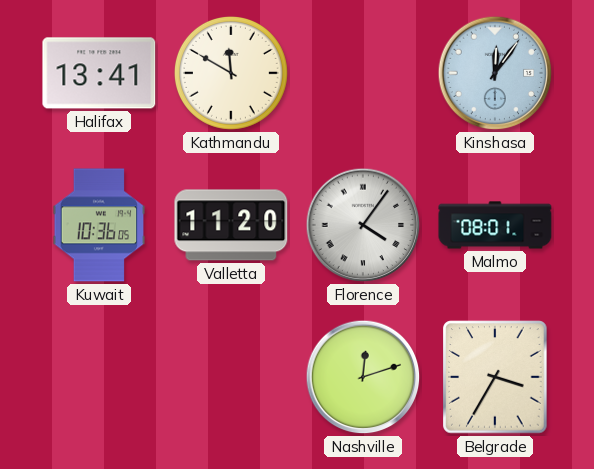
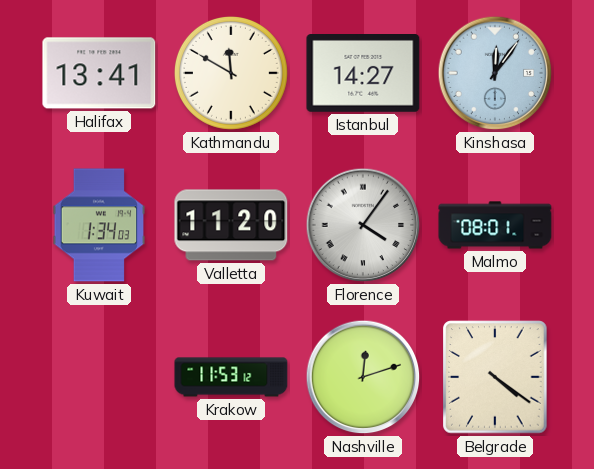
Istanbul: none -> 14:27 (363, 74)
Kuwait: 10:36 -> 1:34 (99, 225)
Krakow: none -> 11:53 (231, 377)
Belgrade: 3:35 -> 4:21 (495, 377)
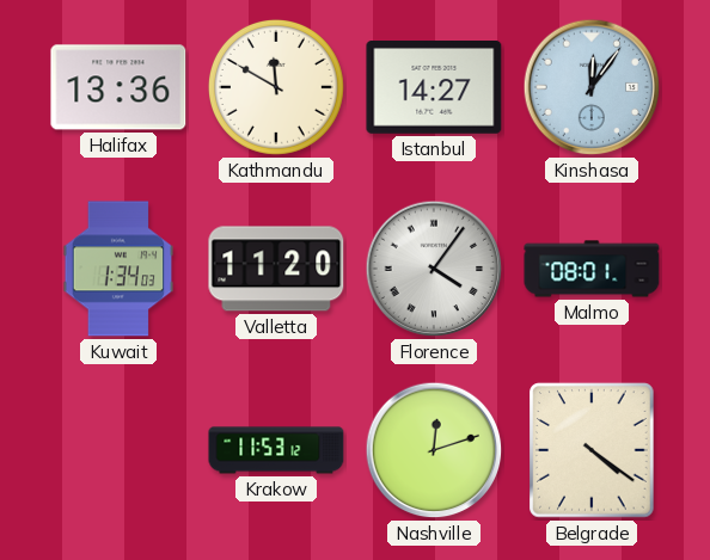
Halifax: 13:41 -> 13:36 (118, 87)
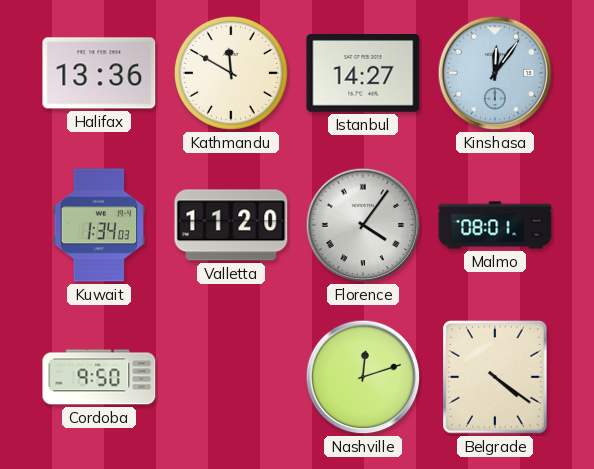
Cordoba: none -> 9:50 (99, 377)
Krakow: 11:53 -> none (276, 450)
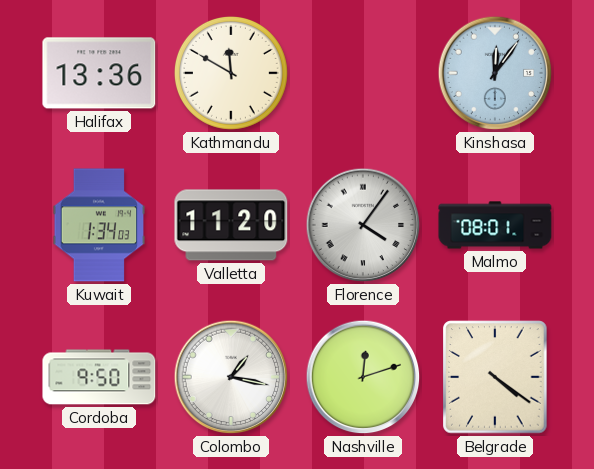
Istanbul: 14:27 -> none (363, 74)
Colombo: none -> 1:17 (231, 377)
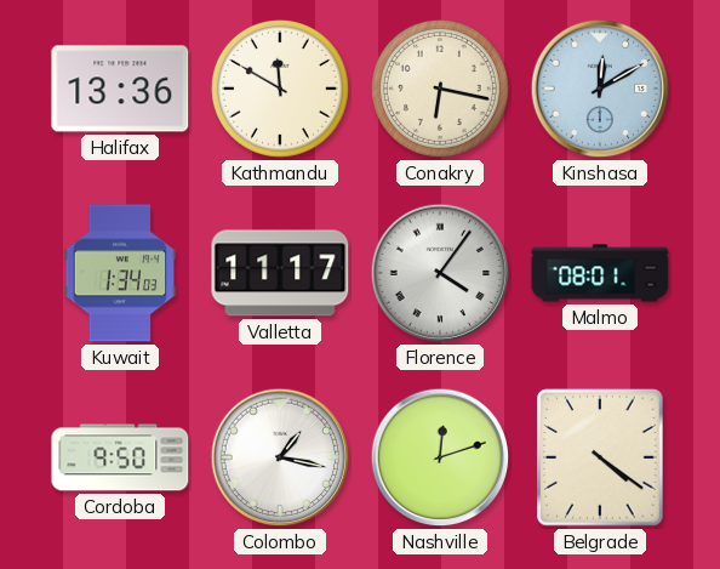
Conakry: none -> 6:17 (440, 89)
Kinshasa: 12:06 -> 12:10 (600, 89)
Valletta: 11:20 -> 11:17 (280, 273)
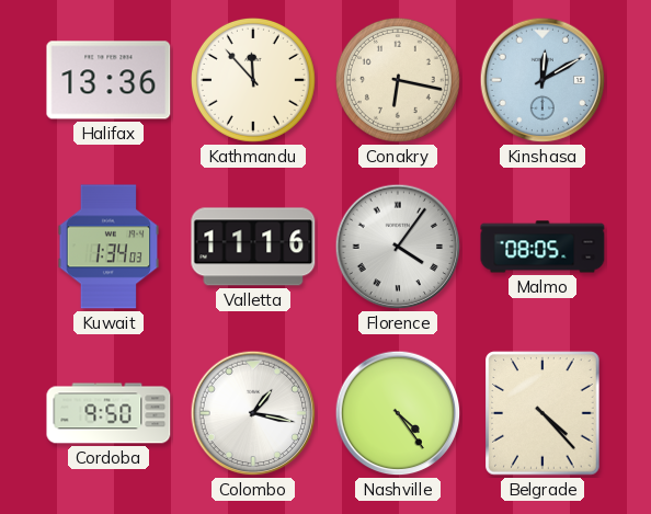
Kathmandu: 11:50 -> 11:53 (253, 80)
Valletta: 11:17 -> 11:16 (253, 247)
Malmo: 08:01 -> 08:05 (542, 247)
Nashville: 12:12 -> 4:24 (398, 413)
Belgrade: 4:21 -> 4:23 (542, 413)
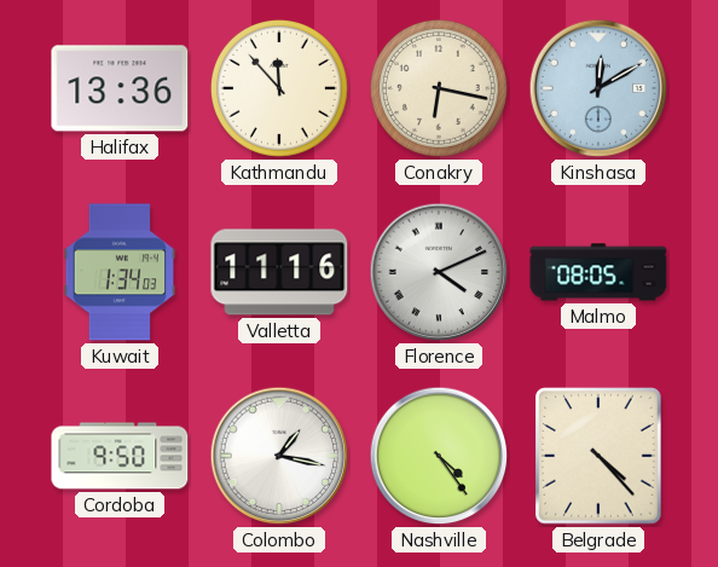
Florence: 4:06 -> 4:11 (439, 272)
